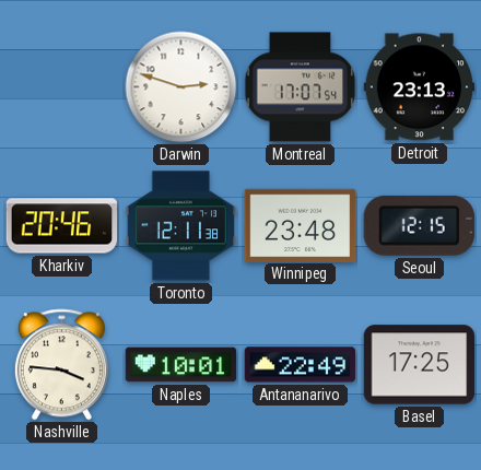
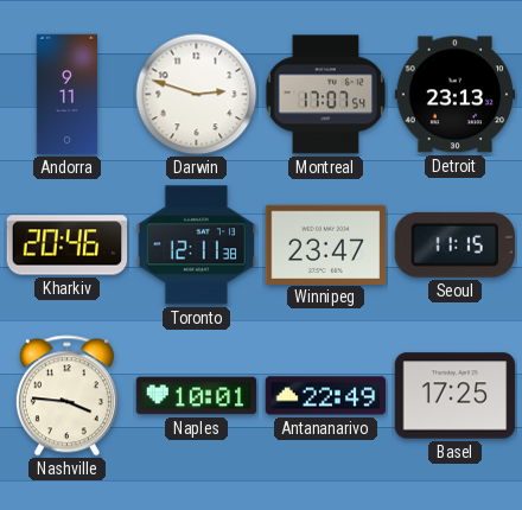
Andorra: none -> 9:11 (68, 95)
Winnipeg: 23:48 -> 23:47 (326, 244)
Seoul: 12:15 -> 11:15 (454, 244)
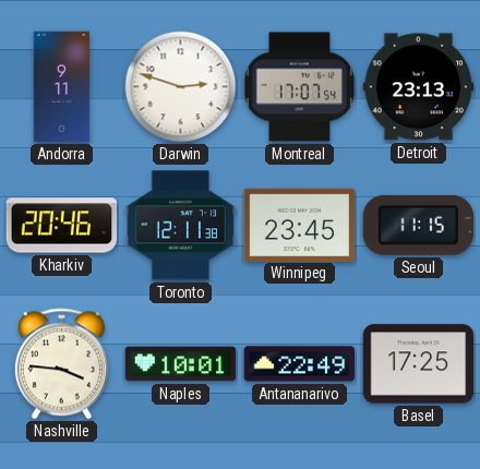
Winnipeg: 23:47 -> 23:45 (300, 225)
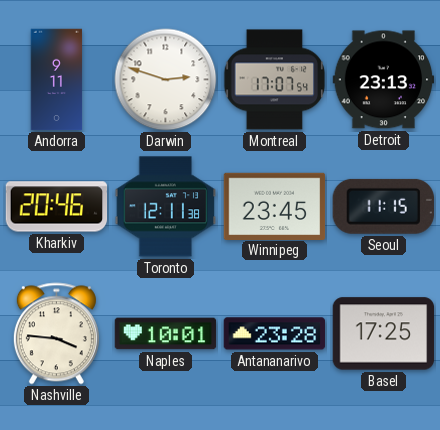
Antananarivo: 22:49 -> 23:28 (275, 334)
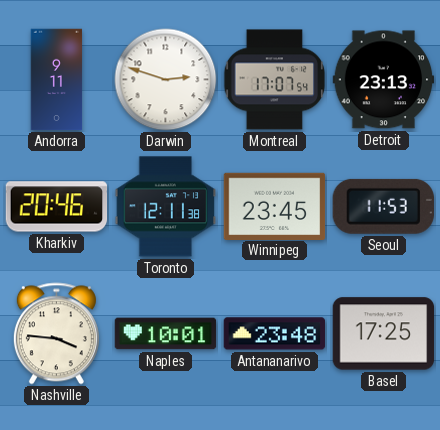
Seoul: 11:15 -> 11:53 (383, 206)
Antananarivo: 23:28 -> 23:48 (275, 334)
